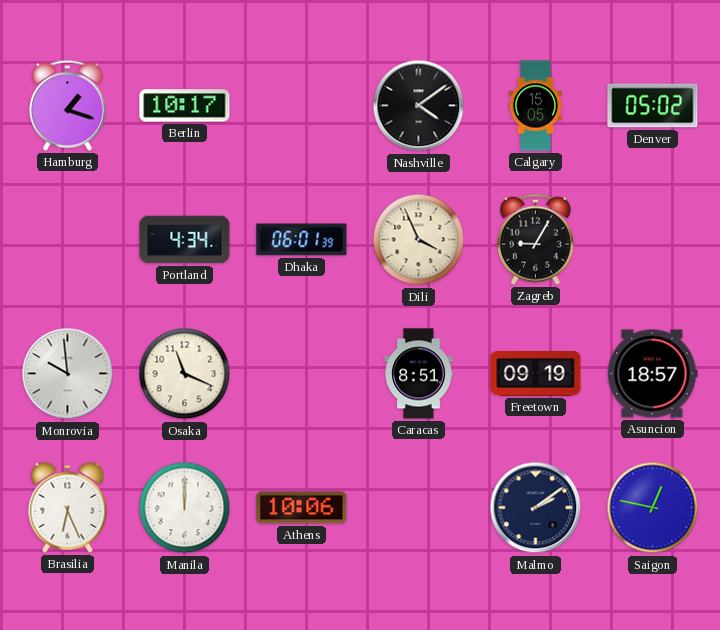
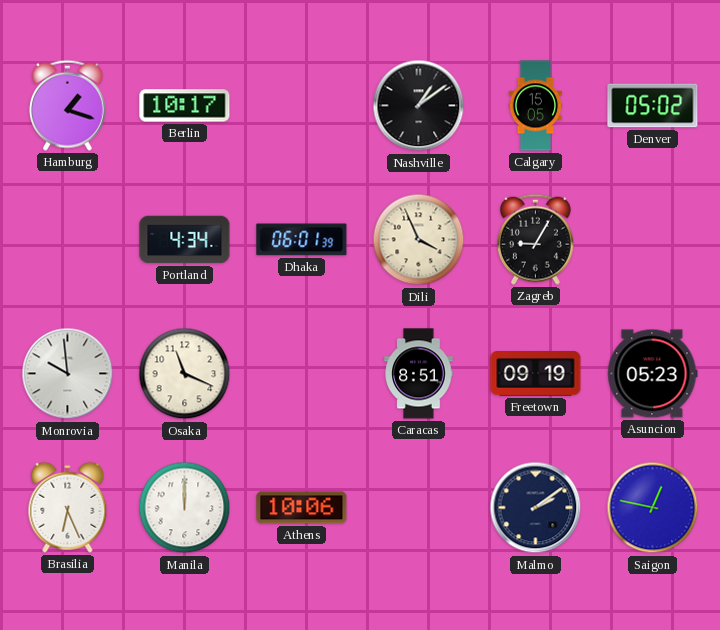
Nashville: 4:09 -> 1:09 (419, 106)
Asuncion: 18:57 -> 05:23 (653, 374)
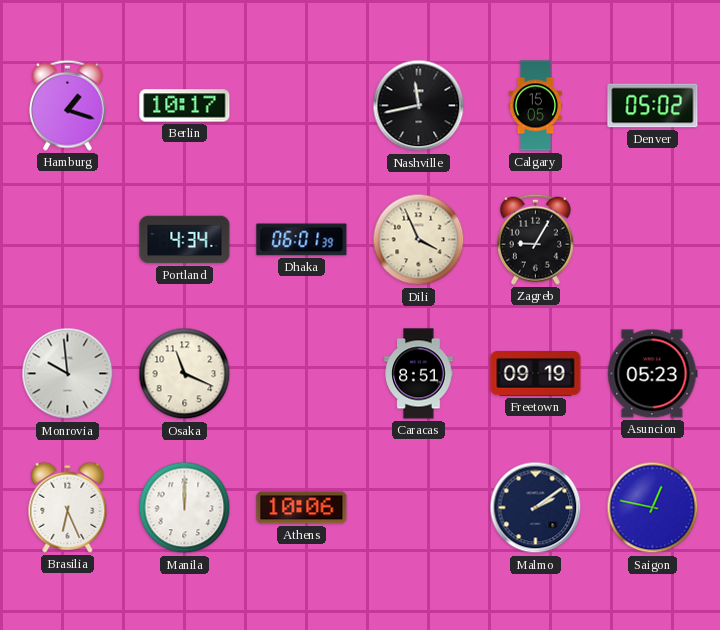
Nashville: 1:09 -> 11:43 (419, 106)
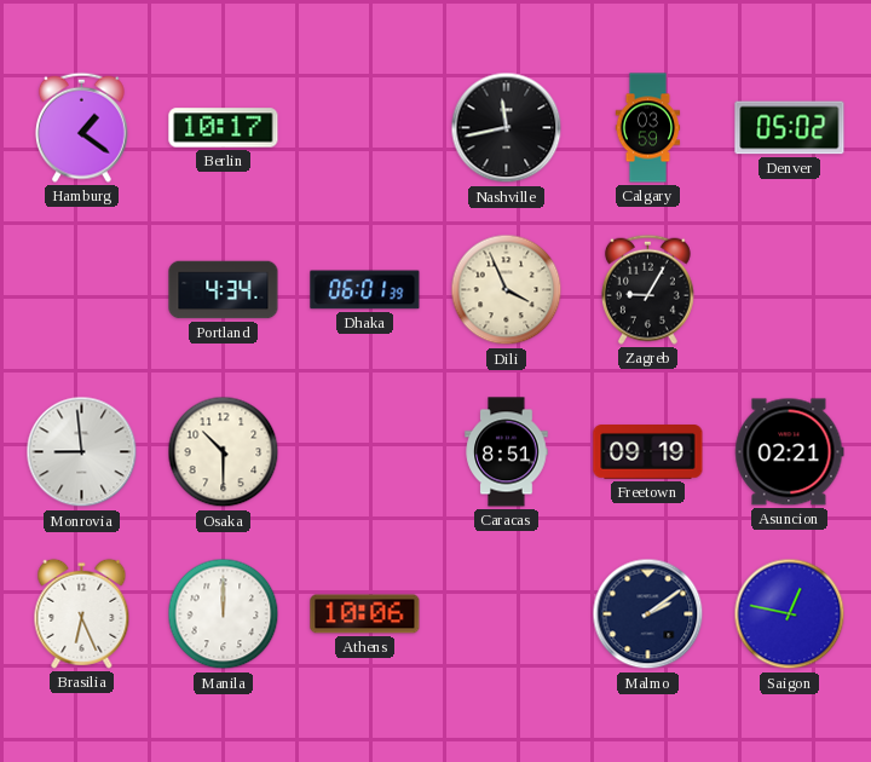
Hamburg: 1:18 -> 1:21 (81, 127)
Calgary: 15:05 -> 03:59 (648, 128)
Monrovia: 9:59 -> 8:59 (82, 452)
Osaka: 11:19 -> 10:30 (224, 452)
Asuncion: 05:23 -> 02:21 (790, 452)
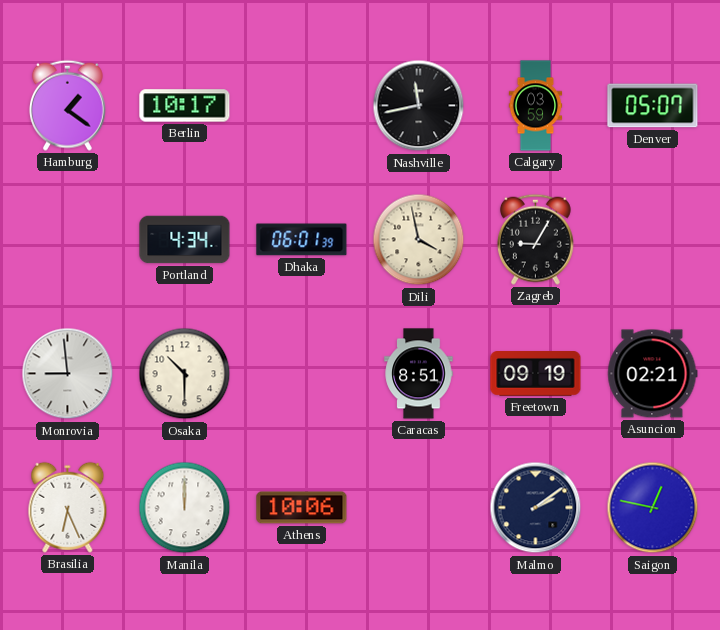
Denver: 05:02 -> 05:07 (653, 106)
Dili: 3:56 -> 3:58 (419, 240)
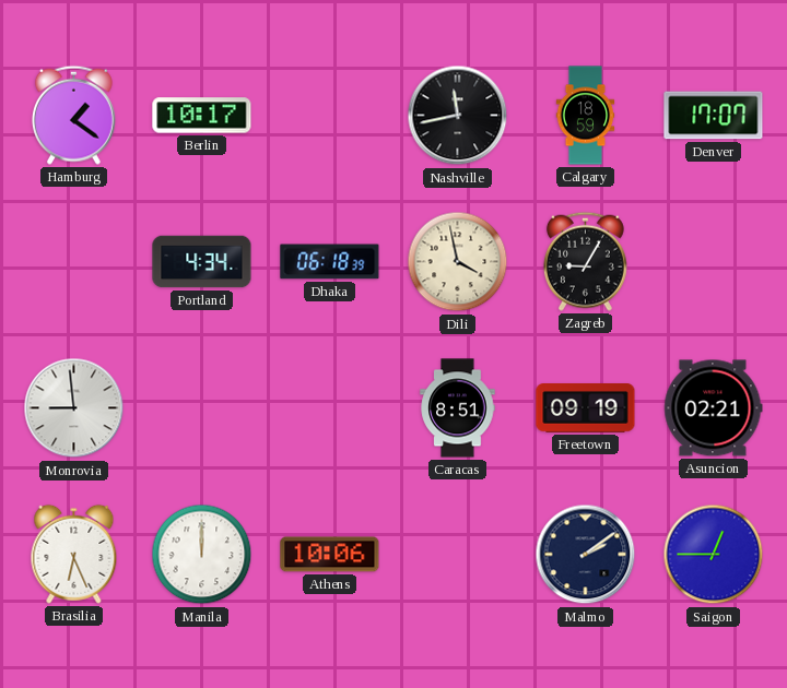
Calgary: 03:59 -> 18:59 (586, 116)
Denver: 05:07 -> 17:07 (714, 116)
Dhaka: 06:01 -> 06:18 (330, 262)
Osaka: 10:30 -> none (185, 374)
Saigon: 12:47 -> 12:45 (714, 555)
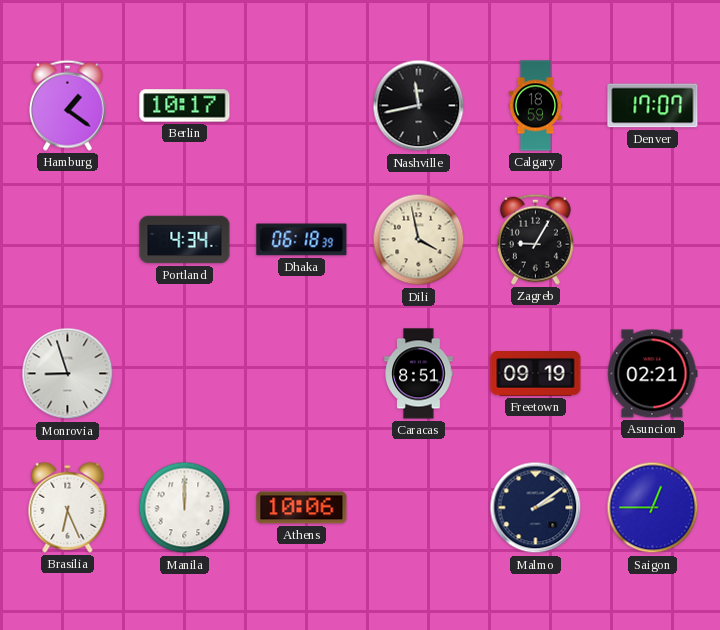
Monrovia: 8:59 -> 8:57 (68, 374)
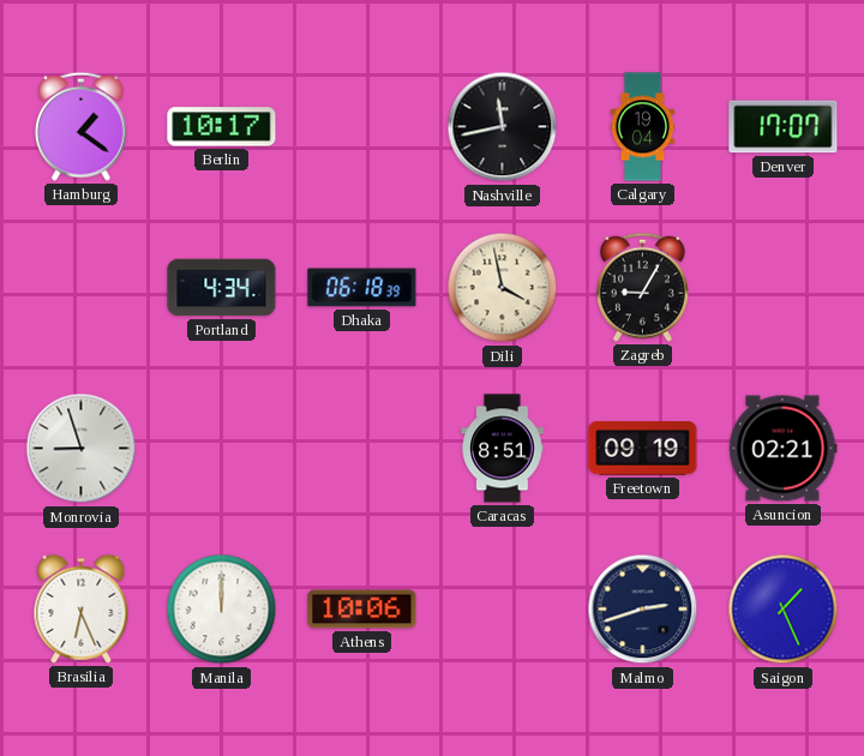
Calgary: 18:59 -> 19:04 (643, 127)
Malmo: 2:09 -> 2:42 (643, 610)
Saigon: 12:45 -> 1:26 (784, 610)
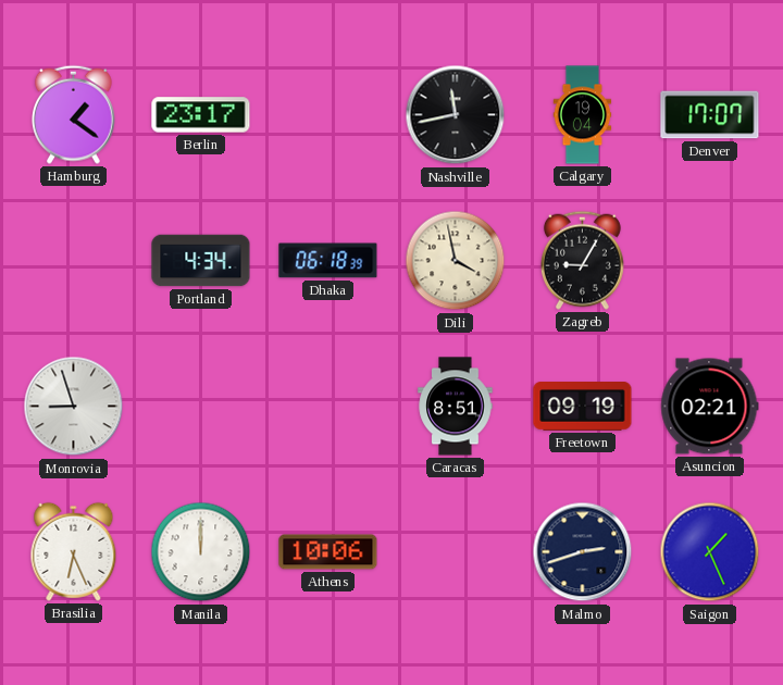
Berlin: 10:17 -> 23:17 (201, 115)
